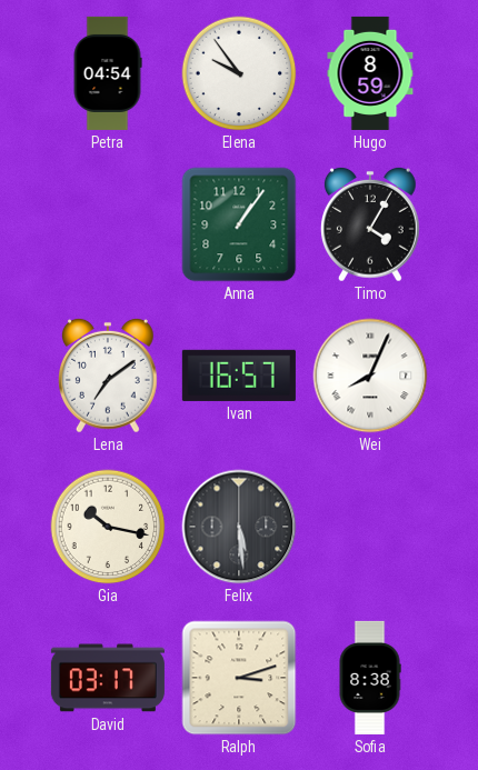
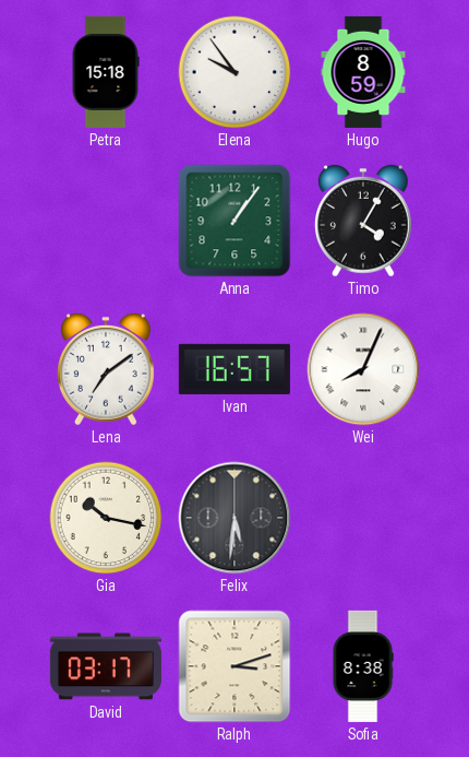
Petra: 04:54 -> 15:18 (106, 72)
Felix: 5:29 -> 5:31 (234, 518)
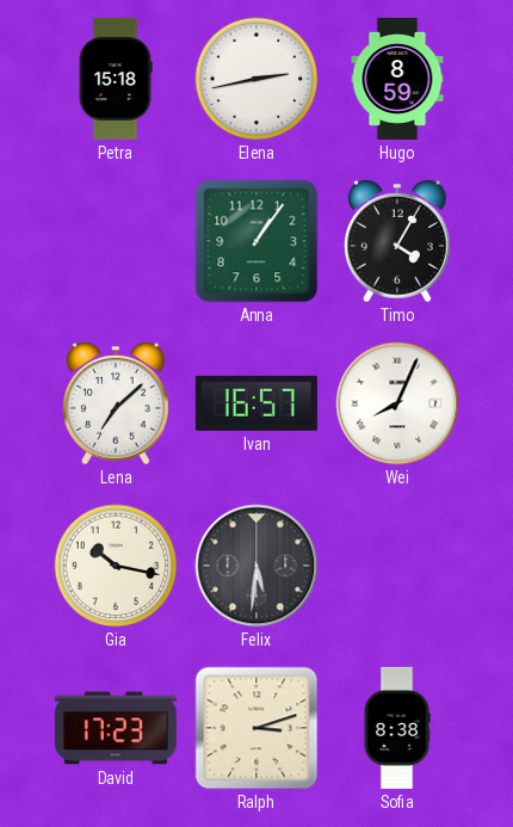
Elena: 9:54 -> 2:43 (256, 79)
Lena: 7:09 -> 7:08 (117, 403)
David: 03:17 -> 17:23 (116, 728)
